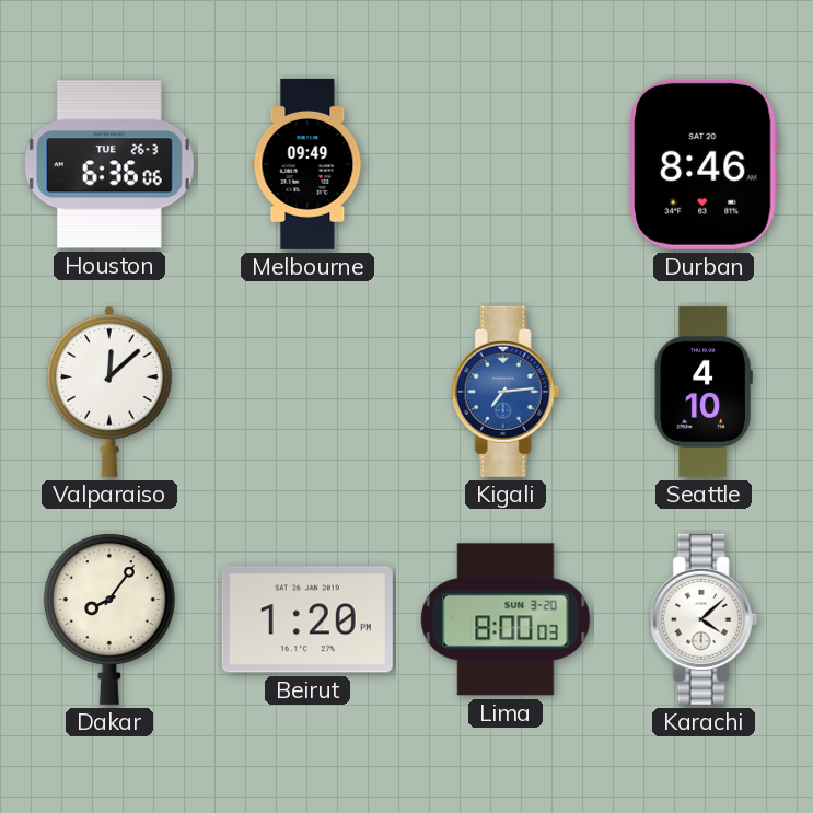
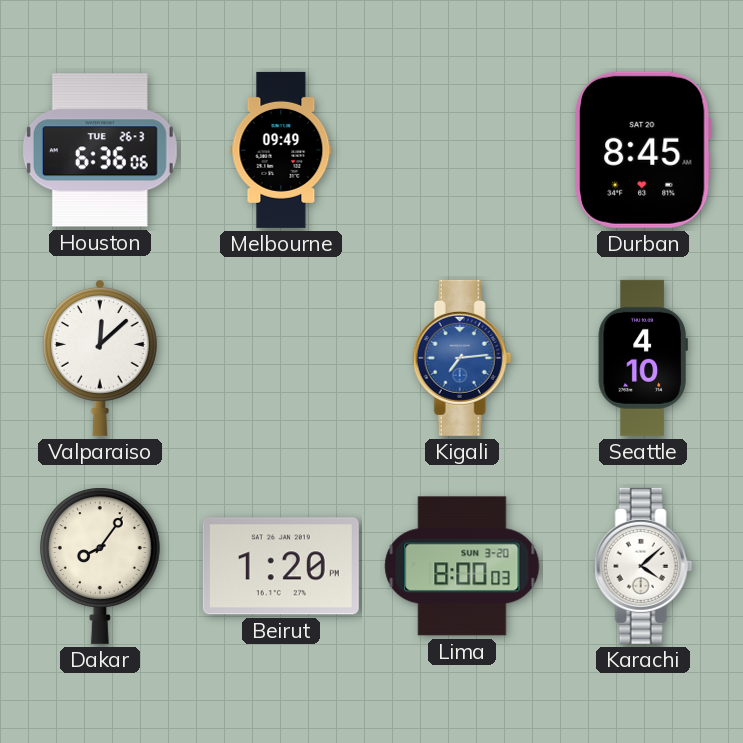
Durban: 8:46 -> 8:45 (643, 150)
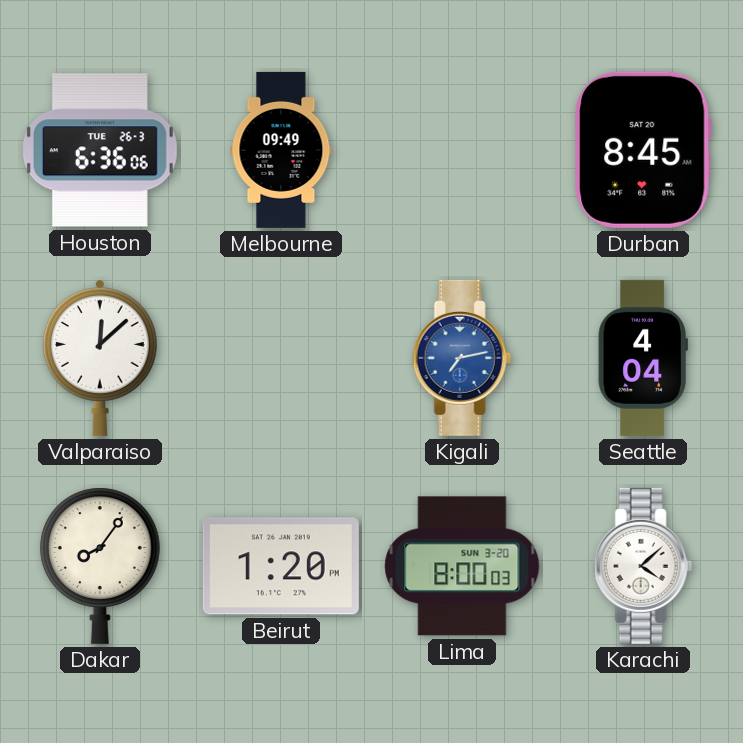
Kigali: 7:14 -> 7:13 (462, 358)
Seattle: 4:10 -> 4:04 (643, 358)
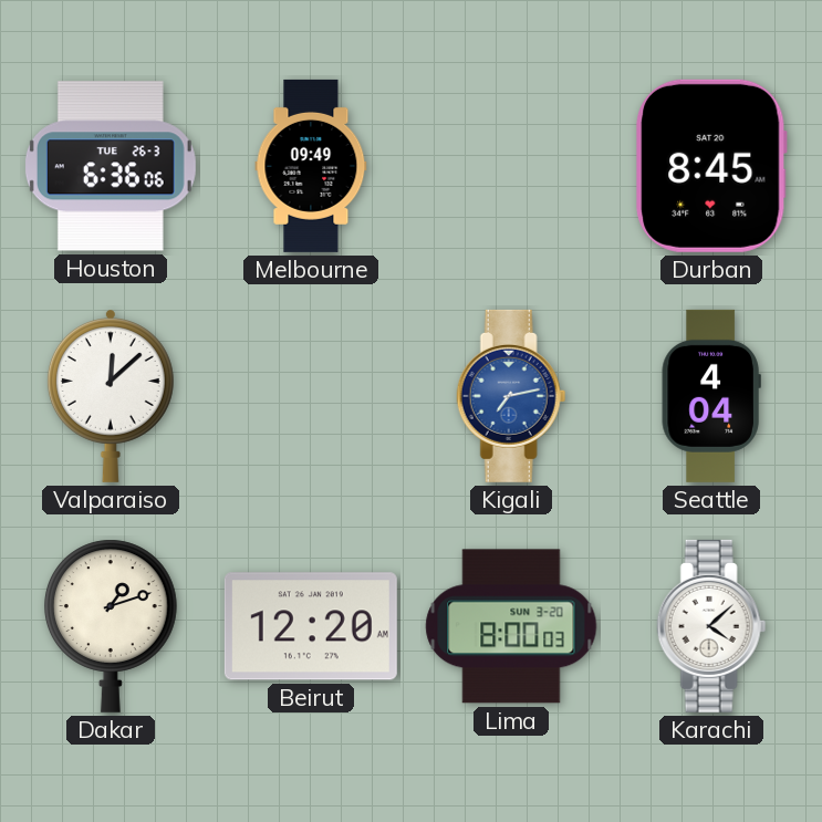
Dakar: 8:06 -> 1:12 (111, 626)
Beirut: 1:20 -> 12:20 (311, 626)
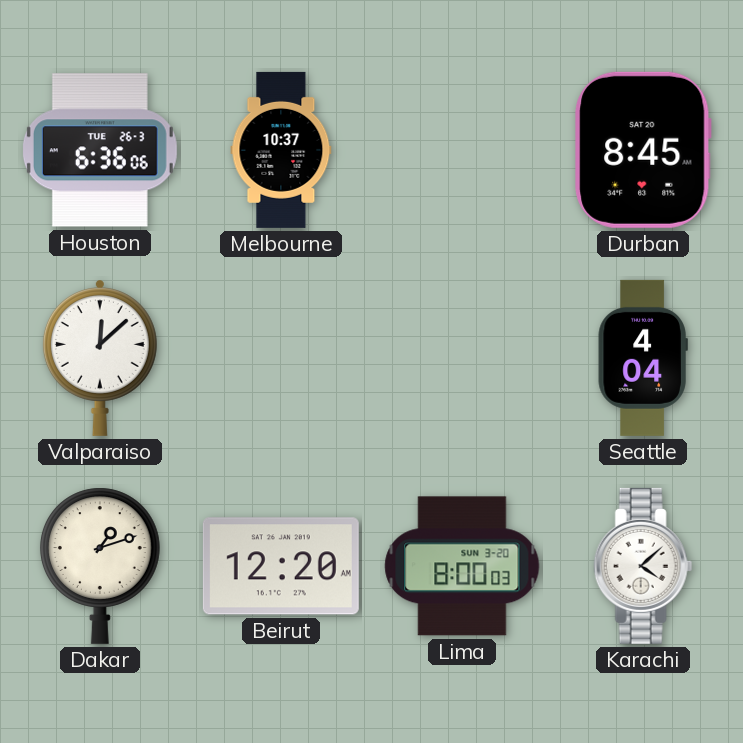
Melbourne: 09:49 -> 10:37 (281, 150)
Kigali: 7:13 -> none (511, 396)
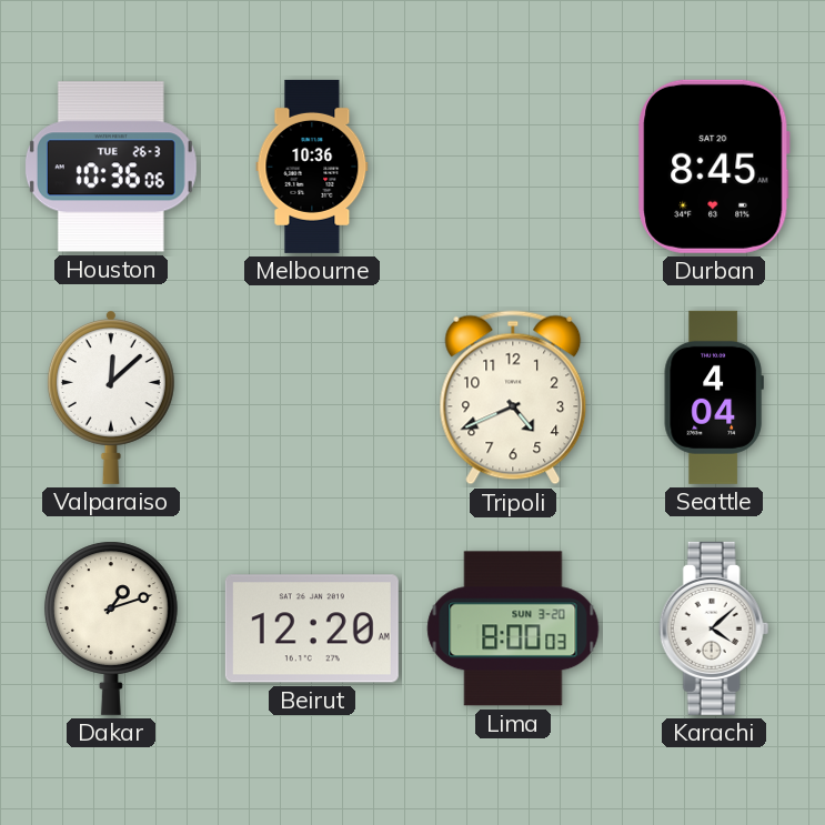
Houston: 6:36 -> 10:36 (111, 167)
Melbourne: 10:37 -> 10:36 (312, 167)
Tripoli: none -> 4:41 (513, 398)
